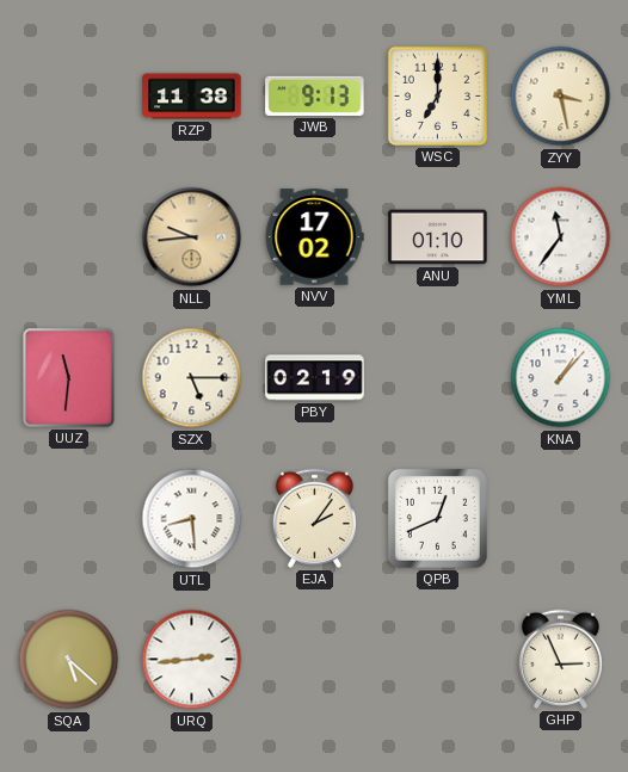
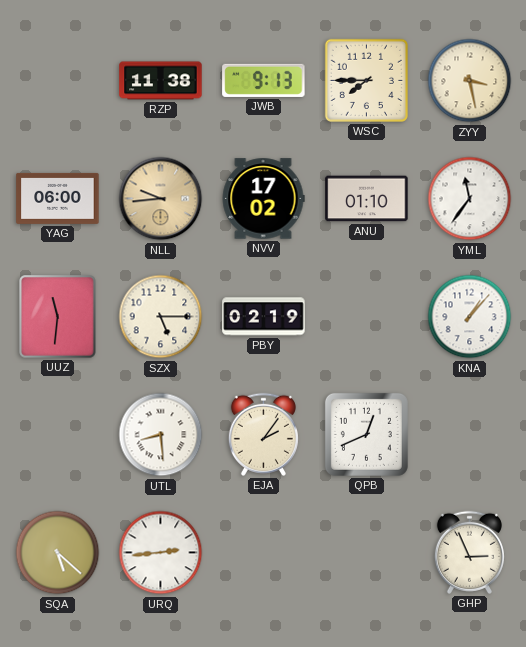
WSC: 7:00 -> 7:45 (366, 80)
YAG: none -> 06:00 (58, 198)
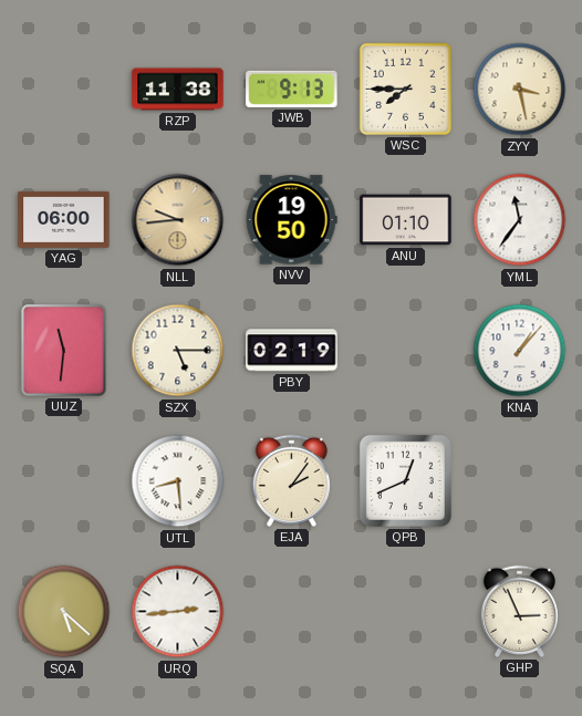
NVV: 17:02 -> 19:50 (291, 220)
